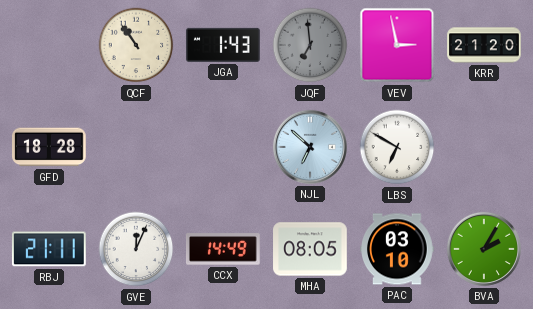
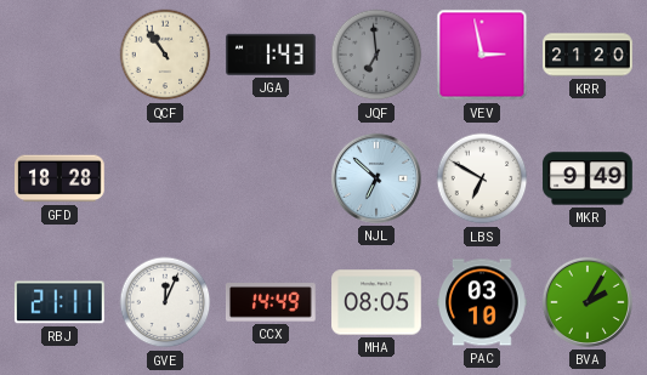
MKR: none -> 9:49 (588, 178)
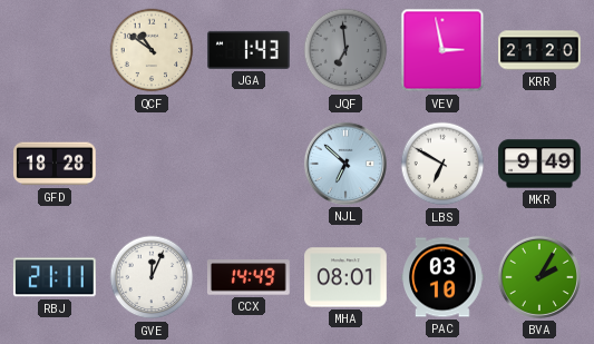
QCF: 10:54 -> 10:51 (152, 50)
MHA: 08:05 -> 08:01 (345, 277)
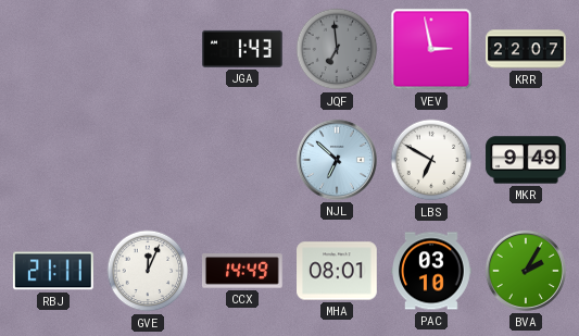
QCF: 10:51 -> none (152, 50)
KRR: 21:20 -> 22:07 (526, 49)
GFD: 18:28 -> none (56, 164)
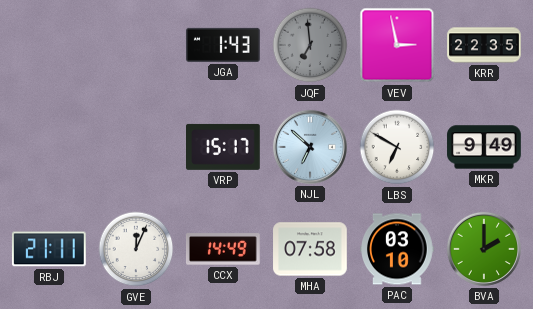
KRR: 22:07 -> 22:35 (484, 45)
VRP: none -> 15:17 (224, 147)
MHA: 08:01 -> 07:58 (310, 249)
BVA: 2:05 -> 2:00 (484, 249)
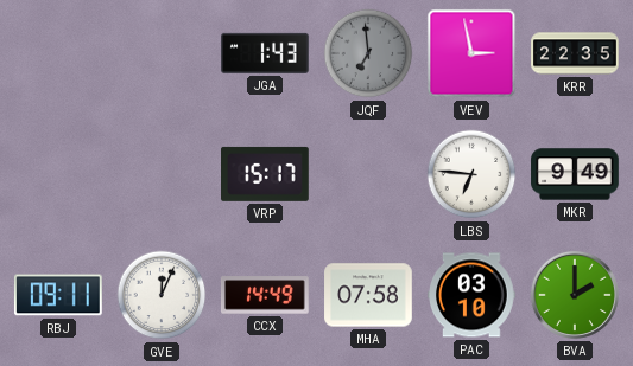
NJL: 6:52 -> none (310, 147)
LBS: 6:50 -> 6:46 (471, 174)
RBJ: 21:11 -> 09:11 (58, 295)
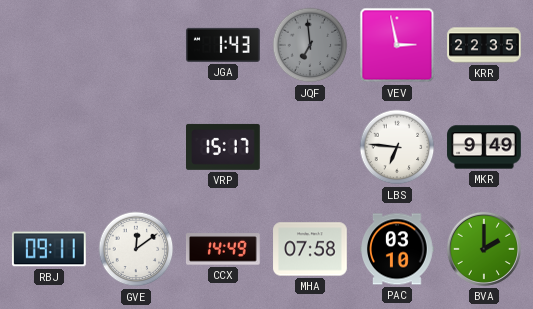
GVE: 12:04 -> 12:09 (136, 249)
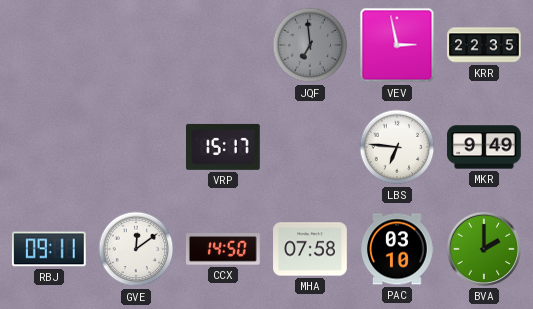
JGA: 1:43 -> none (224, 45)
CCX: 14:49 -> 14:50 (224, 249)
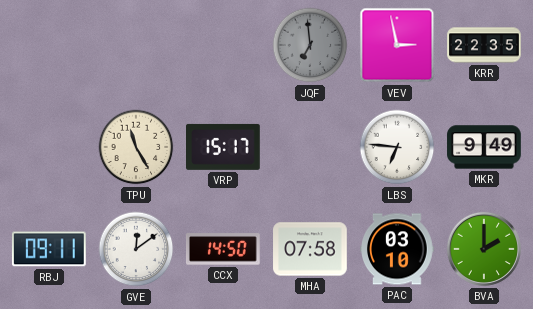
TPU: none -> 11:25 (136, 147)
